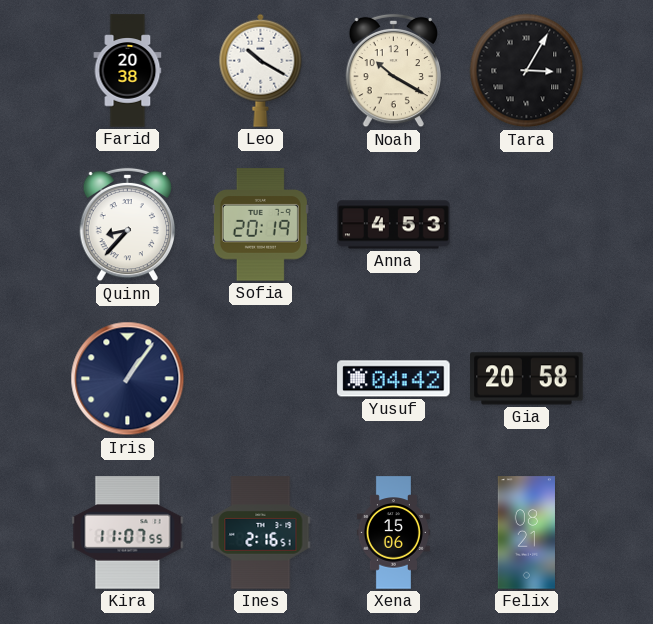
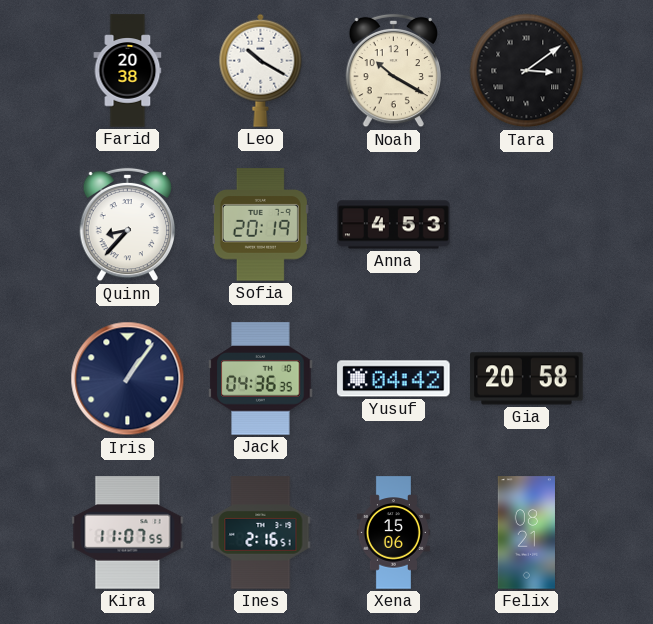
Tara: 3:05 -> 3:09 (527, 71)
Jack: none -> 04:36 (261, 379)
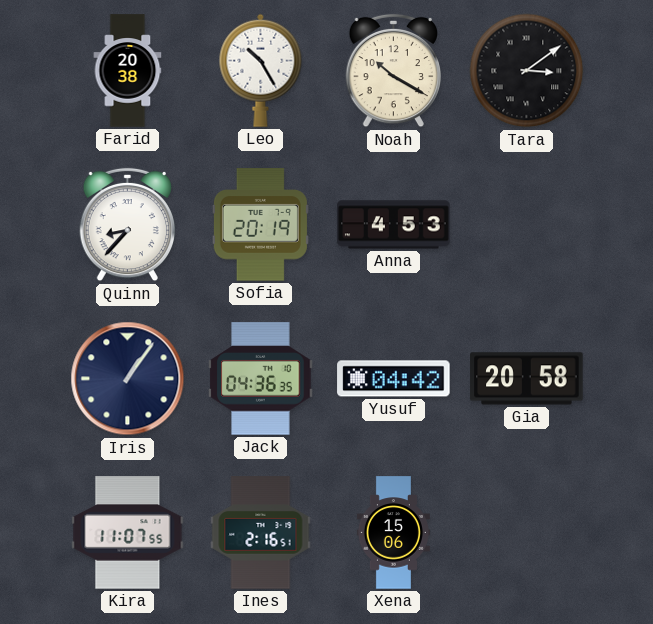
Leo: 10:20 -> 10:25 (261, 70)
Felix: 08:21 -> none (526, 533)
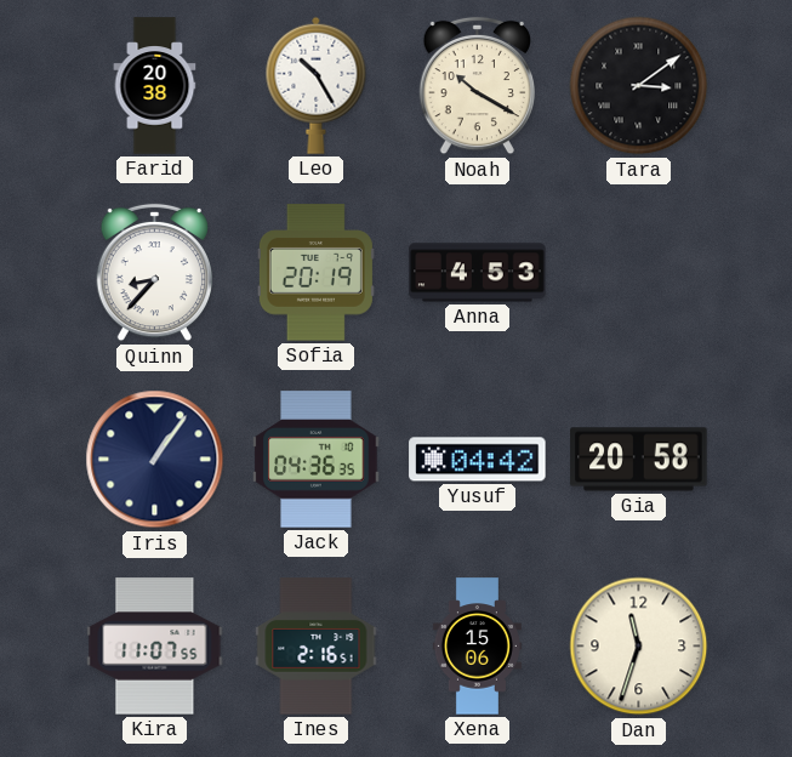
Dan: none -> 11:33 (639, 647)
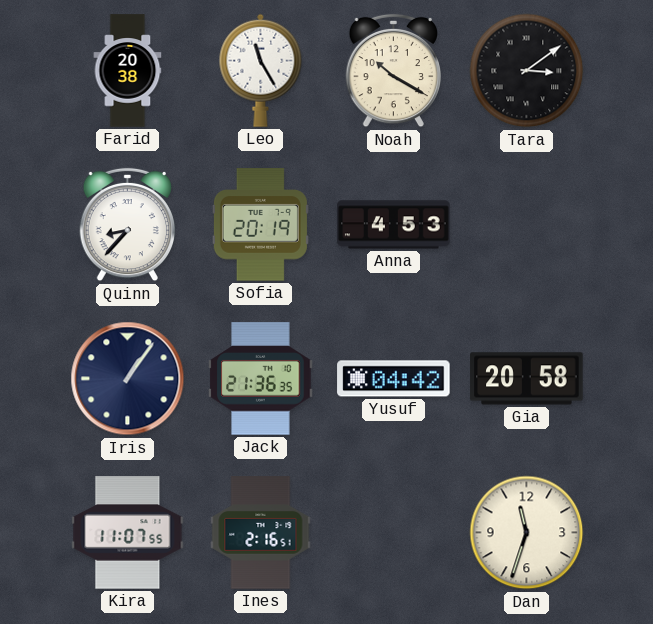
Leo: 10:25 -> 11:25 (261, 70)
Jack: 04:36 -> 21:36 (261, 379)
Xena: 15:06 -> none (477, 647)
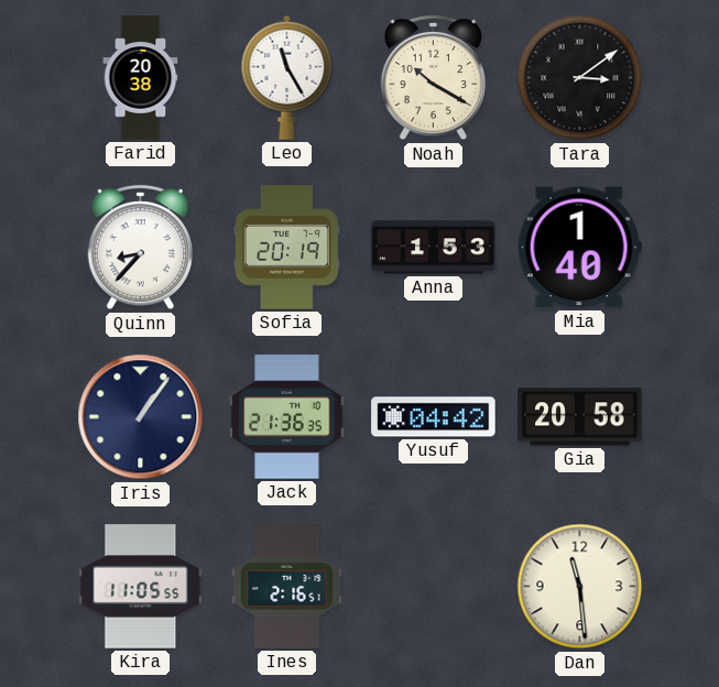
Anna: 4:53 -> 1:53 (434, 248)
Mia: none -> 1:40 (579, 248)
Kira: 11:07 -> 11:05 (141, 587)
Dan: 11:33 -> 11:29 (580, 587)
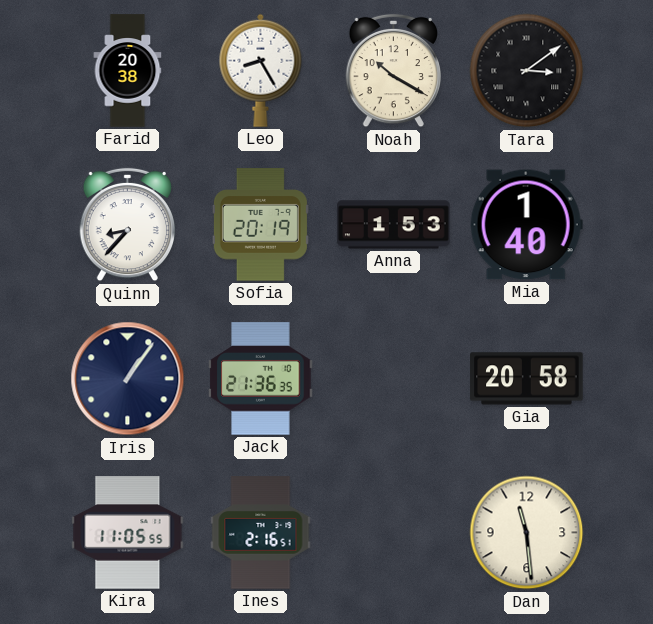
Leo: 11:25 -> 8:25 (261, 70)
Yusuf: 04:42 -> none (434, 417)
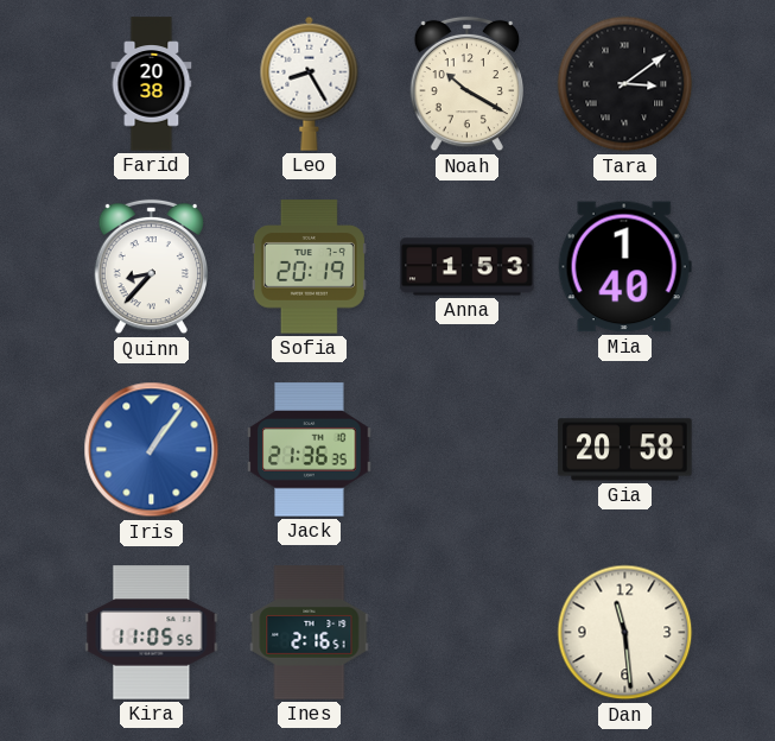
Iris dial: navy -> blue (152, 450)
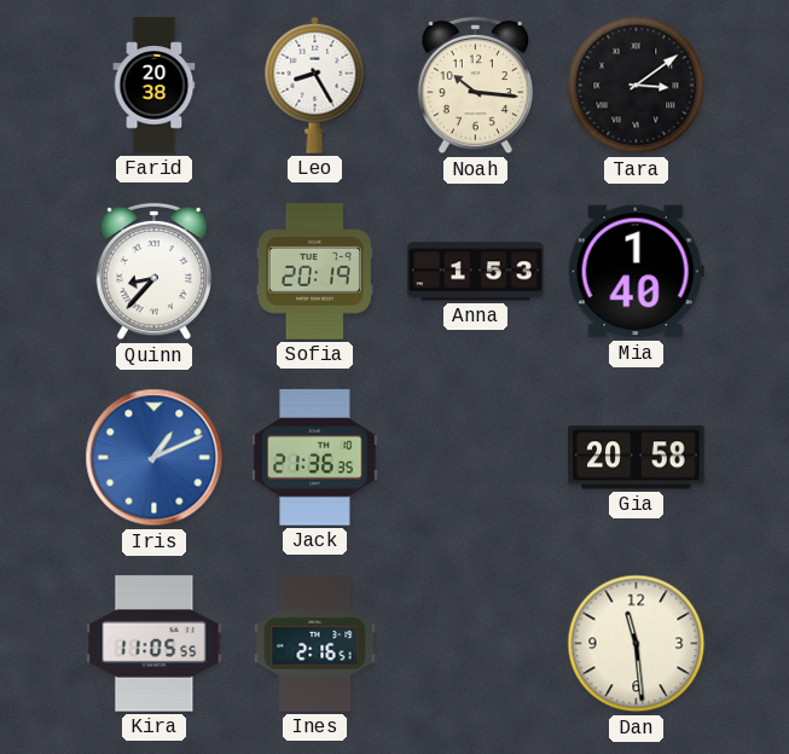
Noah: 10:20 -> 10:16 (475, 86)
Iris: 1:06 -> 1:11 (155, 458)
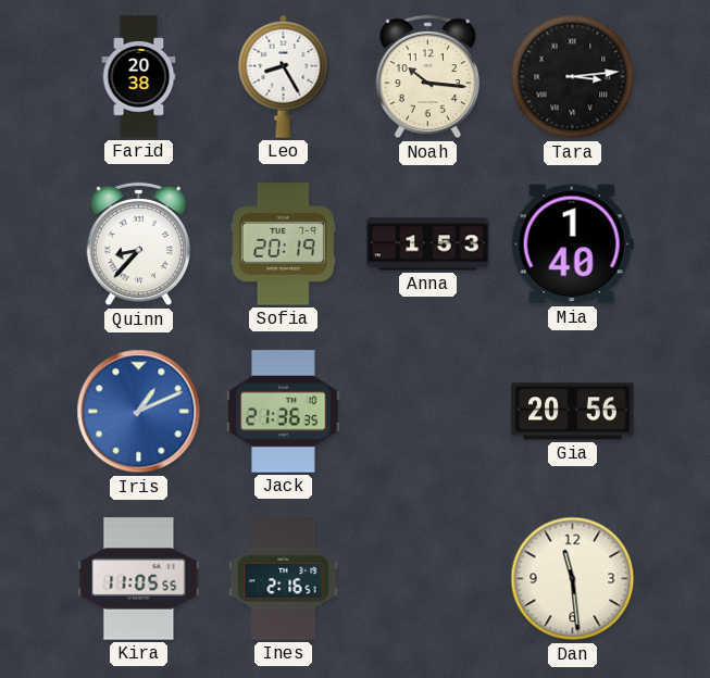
Tara: 3:09 -> 3:14 (573, 77)
Gia: 20:58 -> 20:56 (573, 412)
